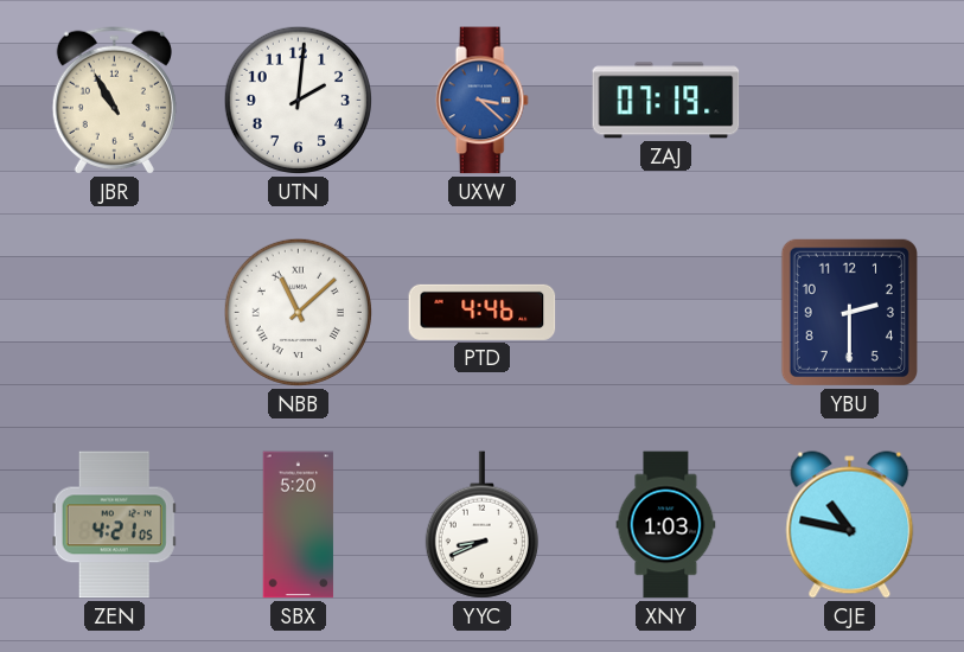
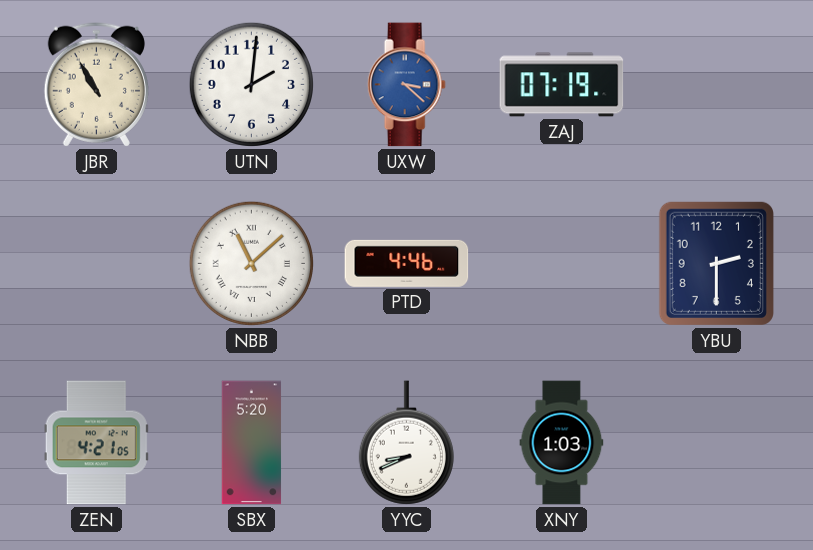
CJE: 10:47 -> none (850, 525)
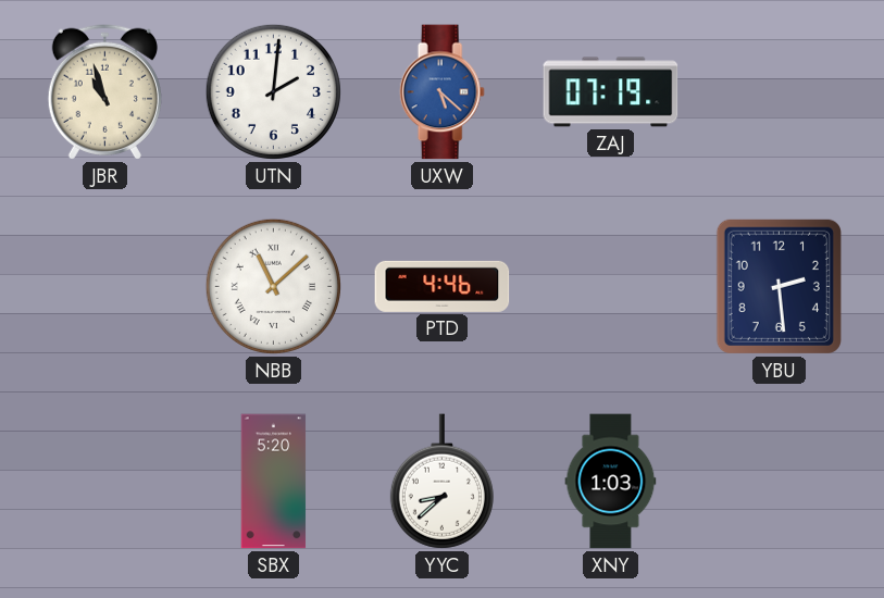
JBR: 10:55 -> 10:57 (104, 91)
UXW: 3:22 -> 5:22 (441, 92)
YBU: 2:30 -> 2:29 (779, 286)
ZEN: 4:21 -> none (96, 443)
YYC: 8:41 -> 8:38 (441, 482)
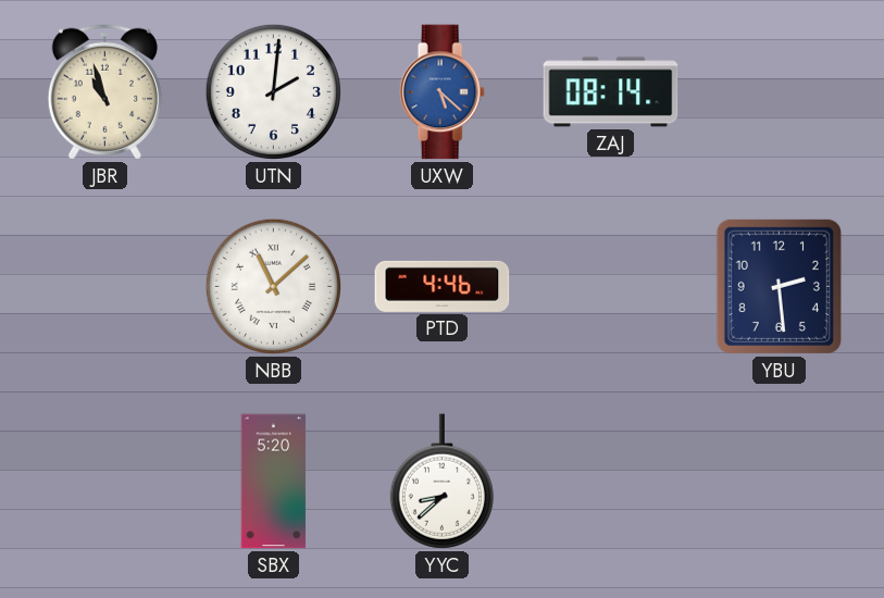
ZAJ: 07:19 -> 08:14 (611, 92)
XNY: 1:03 -> none (611, 482)
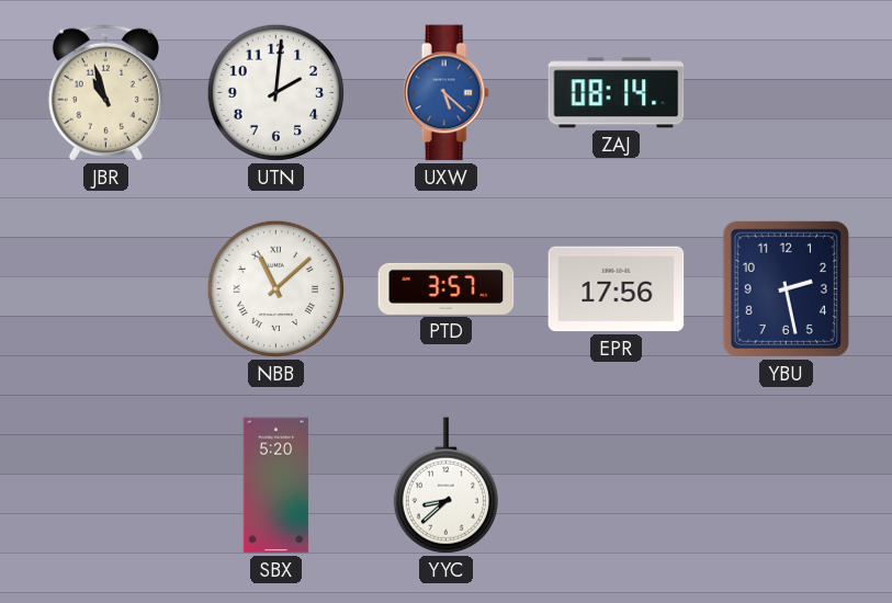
PTD: 4:46 -> 3:57 (447, 288)
EPR: none -> 17:56 (617, 289)
YBU: 2:29 -> 2:28 (786, 288)
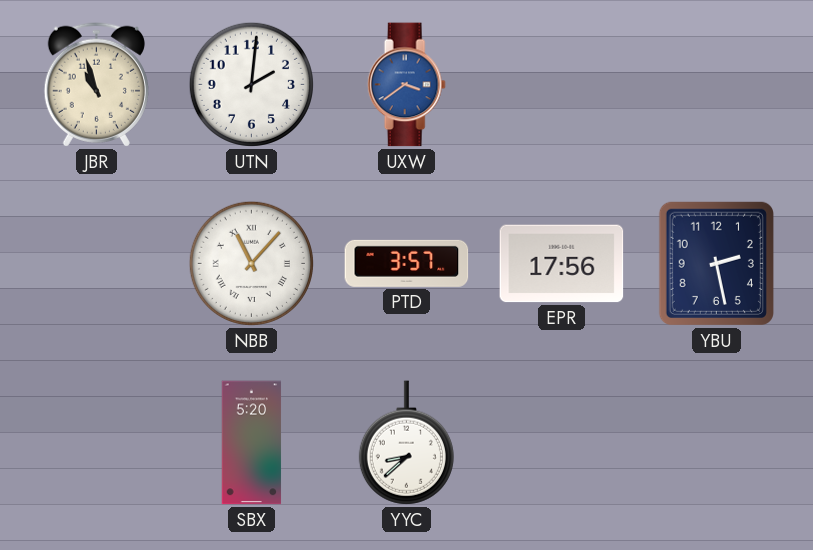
UXW: 5:22 -> 3:39 (406, 85)
ZAJ: 08:14 -> none (617, 93)
NBB: 11:08 -> 11:07 (251, 263)
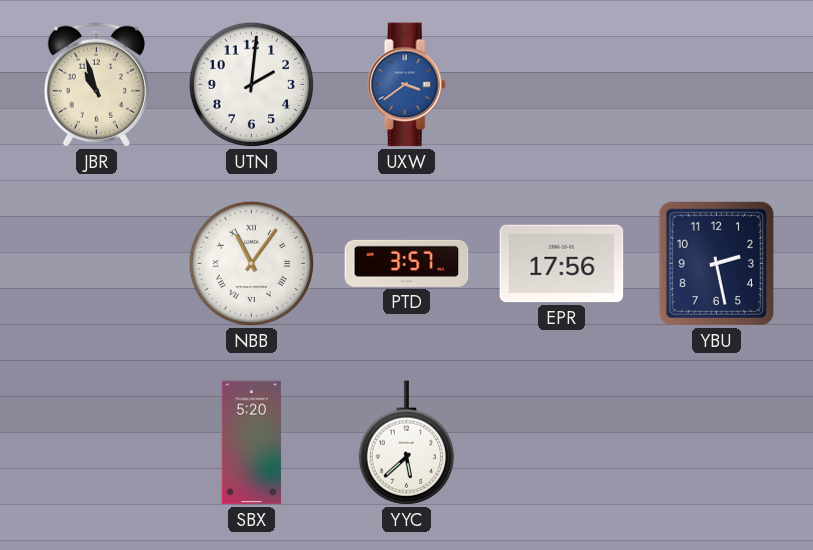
NBB: 11:07 -> 11:06 (251, 263)
YYC: 8:38 -> 5:38 (406, 443)
